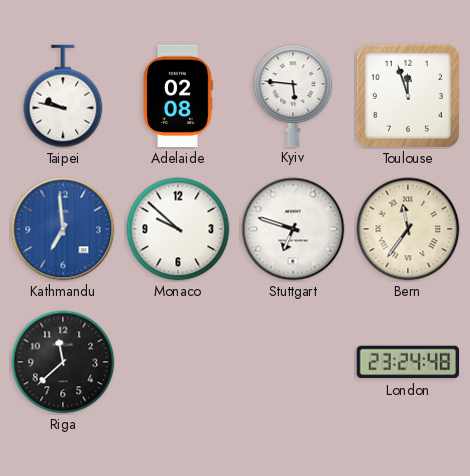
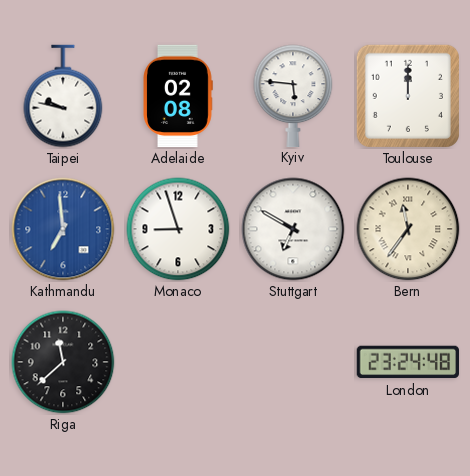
Toulouse: 11:57 -> 12:00 (408, 96)
Monaco: 9:52 -> 8:57 (178, 229)
Stuttgart: 6:48 -> 6:50 (293, 229)
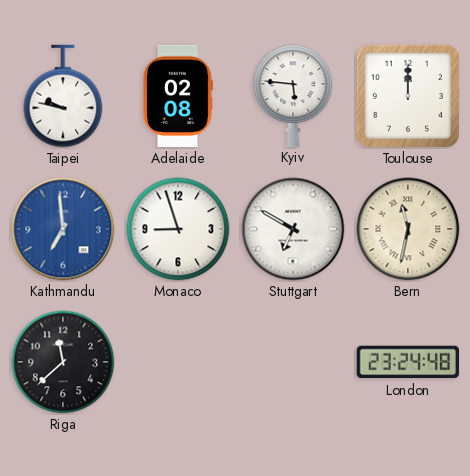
Bern: 11:36 -> 11:32 (408, 229)
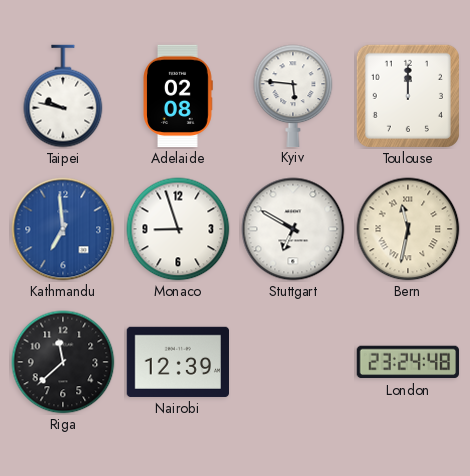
Nairobi: none -> 12:39 (177, 362)
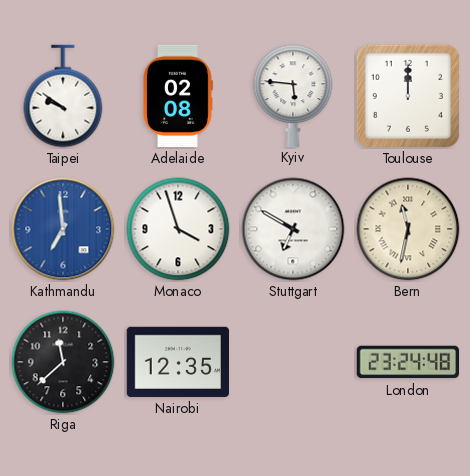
Taipei: 9:47 -> 9:51 (63, 96)
Monaco: 8:57 -> 3:57 (178, 229)
Nairobi: 12:39 -> 12:35 (177, 362)
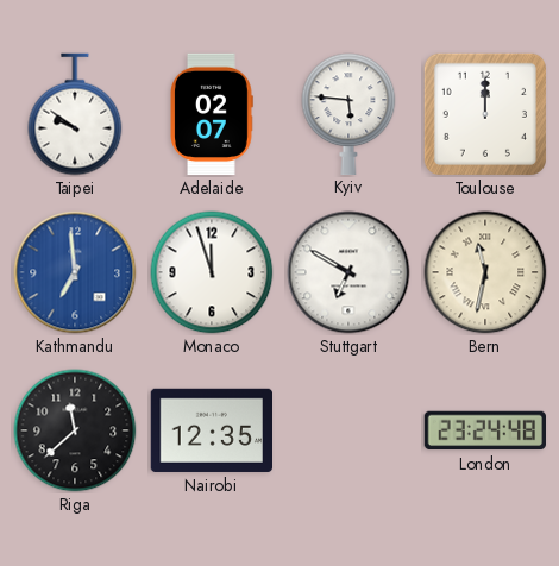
Adelaide: 02:08 -> 02:07 (212, 114)
Monaco: 3:57 -> 11:57 (212, 272)
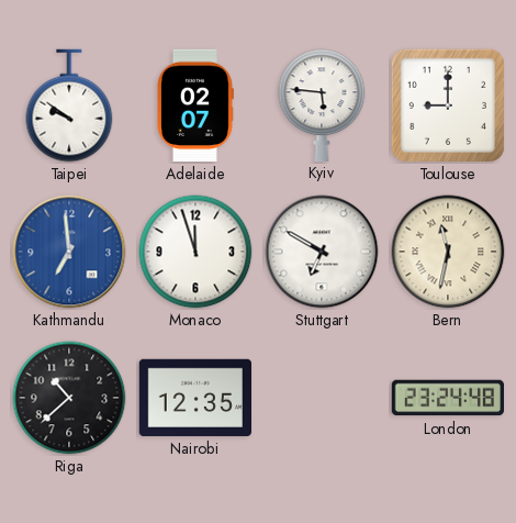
Toulouse: 12:00 -> 9:00 (448, 105)
Riga: 11:38 -> 10:38 (69, 398)
